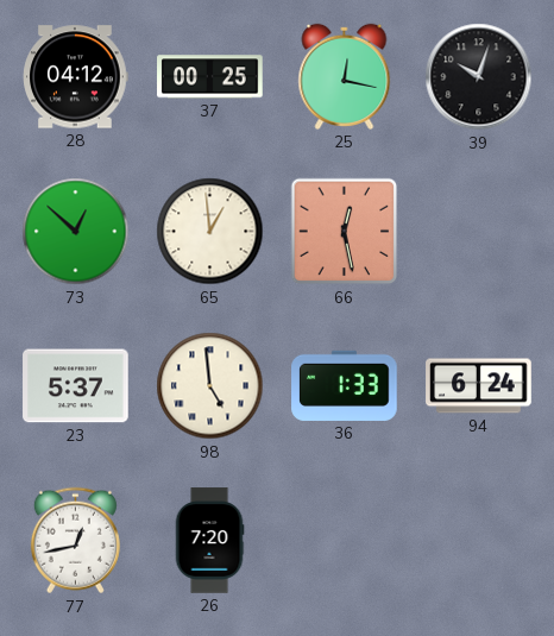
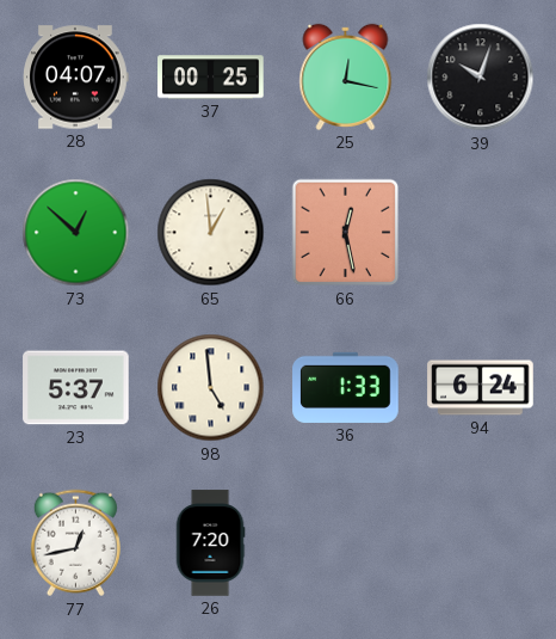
28: 04:12 -> 04:07 (76, 78)
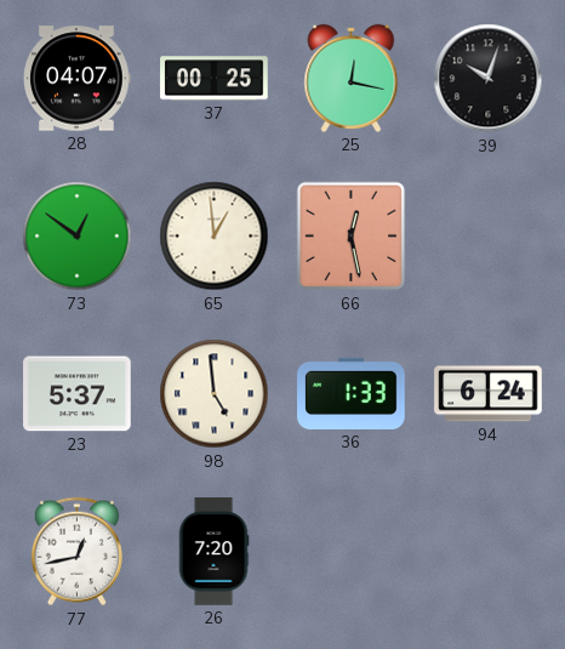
73: 12:52 -> 12:51 (78, 237)
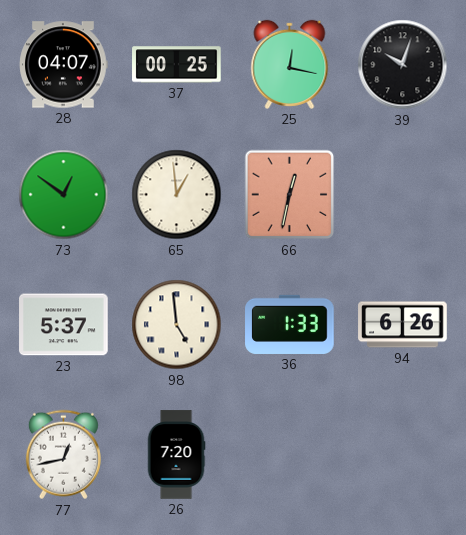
66: 12:28 -> 12:32 (290, 195)
94: 6:24 -> 6:26 (403, 325)
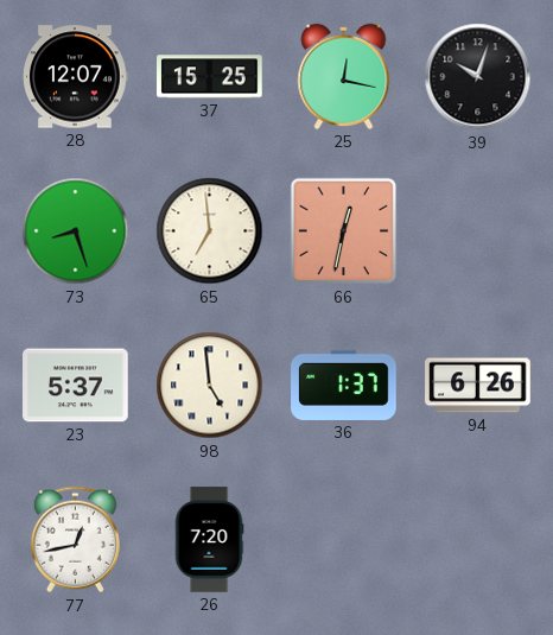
28: 04:07 -> 12:07 (76, 77)
37: 00:25 -> 15:25 (210, 77)
73: 12:51 -> 8:27 (76, 231)
65: 12:59 -> 6:59 (210, 231)
36: 1:33 -> 1:37 (344, 385)
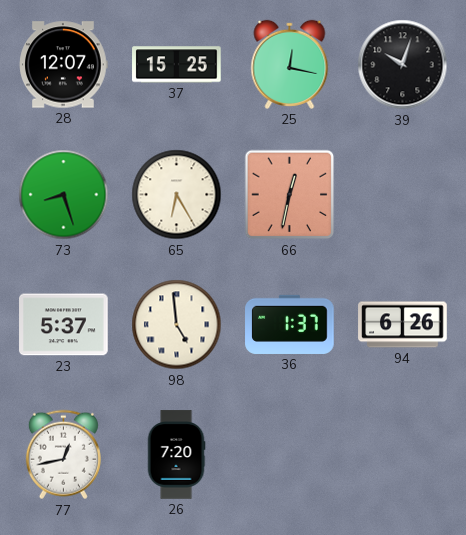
65: 6:59 -> 6:25 (177, 195)
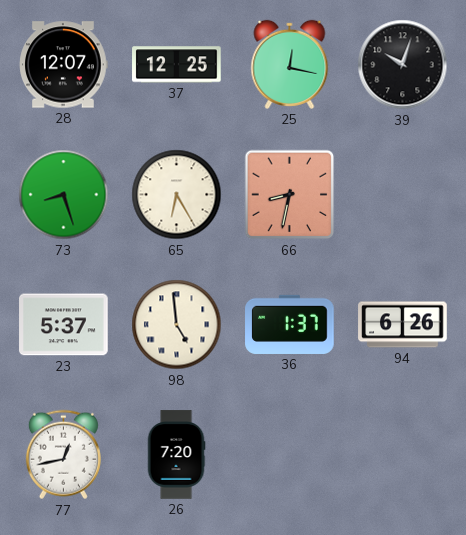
37: 15:25 -> 12:25 (177, 65)
66: 12:32 -> 8:32 (290, 195)
